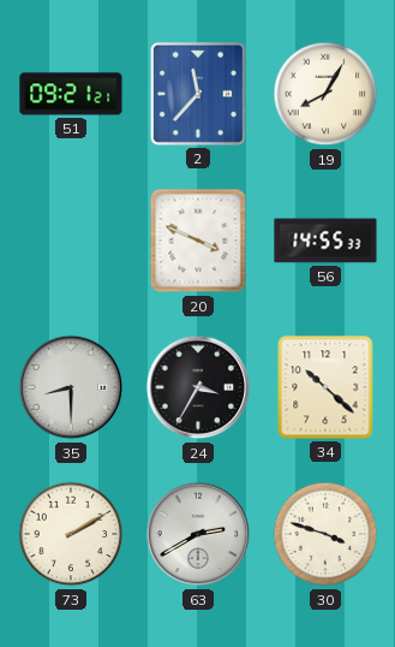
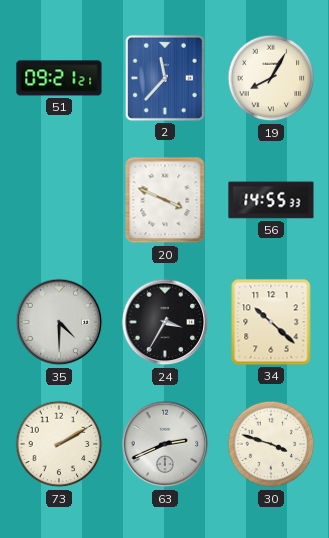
35: 8:30 -> 4:30 (59, 322)
63: 2:40 -> 2:41 (165, 444)
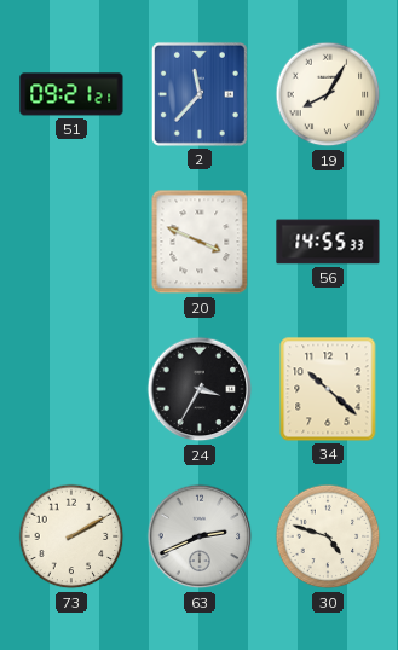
35: 4:30 -> none (59, 322)
30: 3:48 -> 4:48 (328, 536)
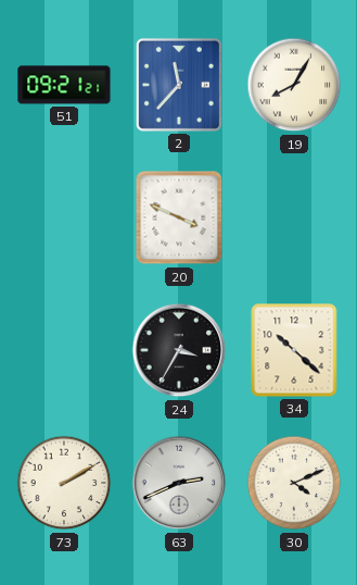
56: 14:55 -> none (328, 242)
30: 4:48 -> 4:11 (294, 483)
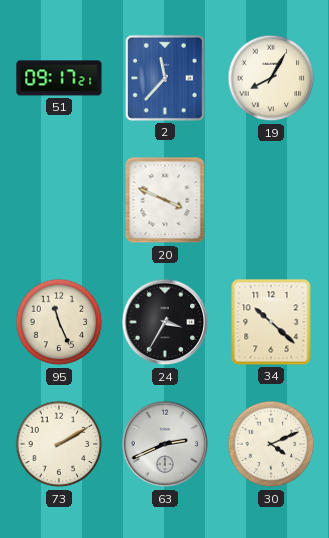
51: 09:21 -> 09:17 (59, 78)
95: none -> 11:26 (59, 322)
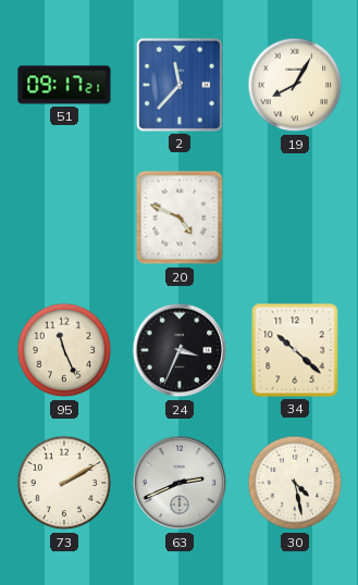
20: 3:49 -> 4:49 (180, 217)
24: 3:35 -> 3:34 (180, 350)
30: 4:11 -> 4:28 (295, 483)
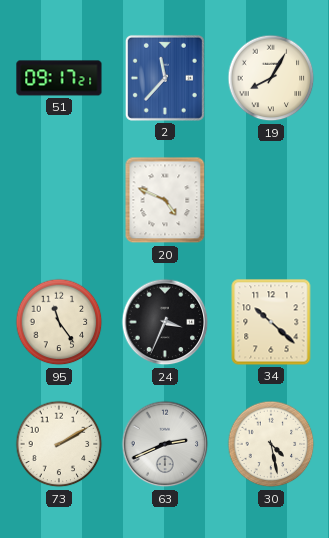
95: 11:26 -> 11:24 (59, 322)
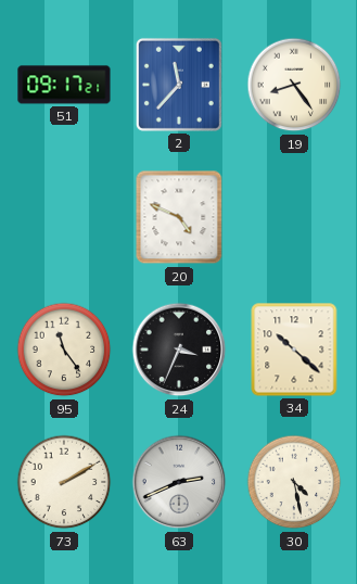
19: 8:05 -> 8:24 (294, 85)
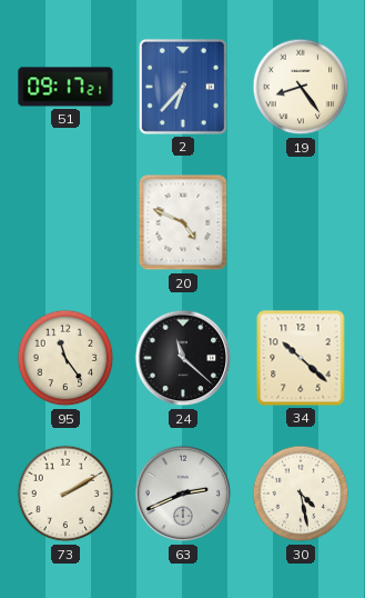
2: 11:37 -> 6:37 (183, 87)
24: 3:34 -> 11:22 (183, 358)
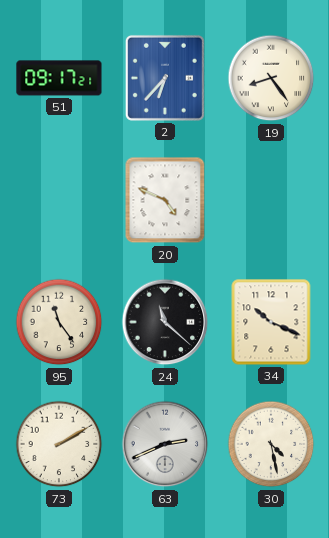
34: 10:22 -> 10:19 (271, 322)
